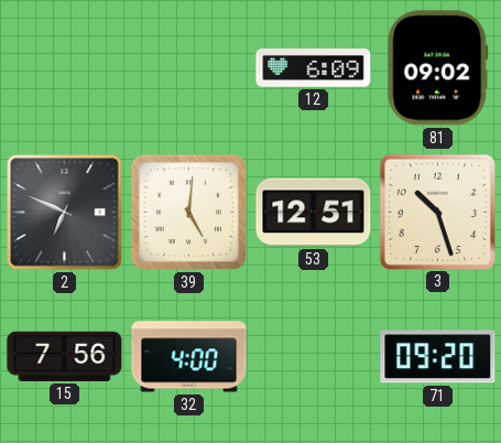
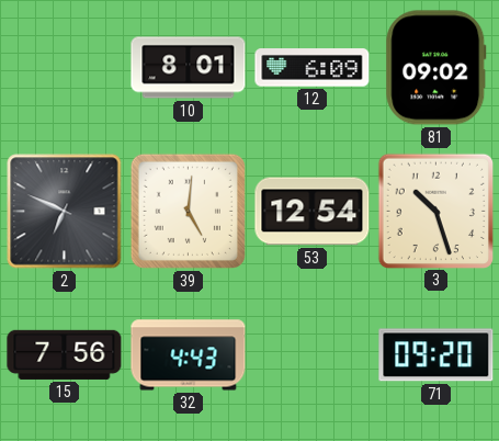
10: none -> 8:01 (189, 68)
53: 12:51 -> 12:54 (313, 212)
32: 4:00 -> 4:43 (189, 355)
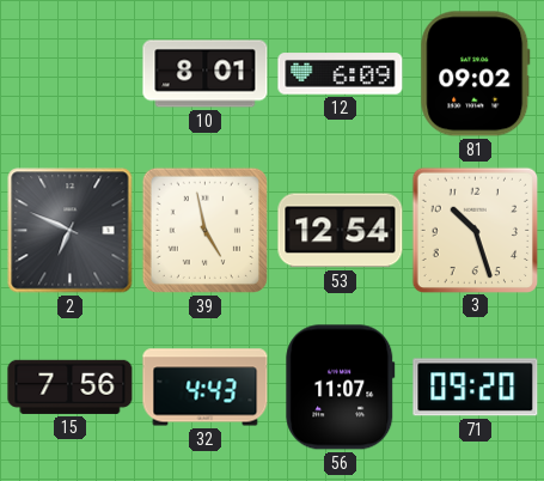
39: 5:01 -> 4:58 (204, 230)
56: none -> 11:07 (341, 388)
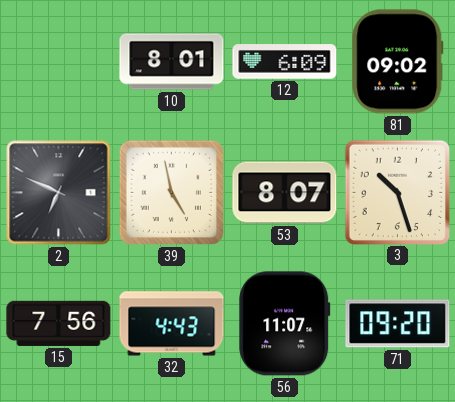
53: 12:54 -> 8:07 (285, 193)
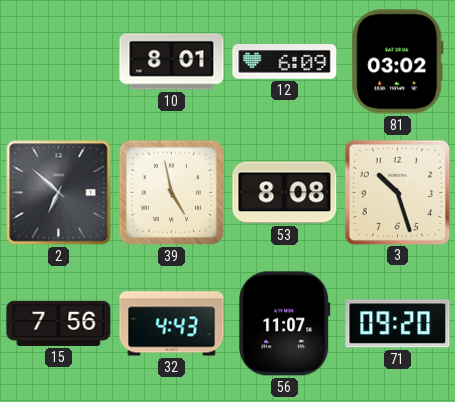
81: 09:02 -> 03:02 (398, 62)
2: 6:49 -> 6:52 (59, 193)
53: 8:07 -> 8:08 (285, 193)
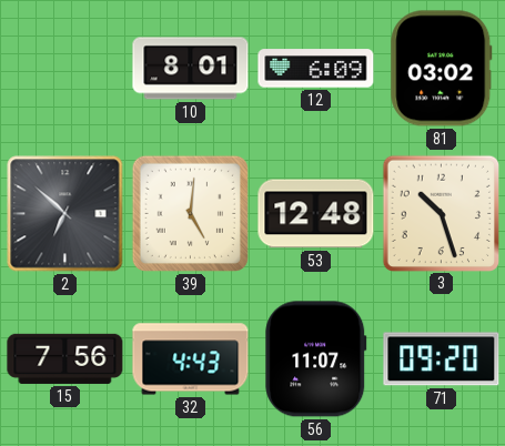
39: 4:58 -> 5:01 (190, 213)
53: 8:08 -> 12:48 (316, 214)
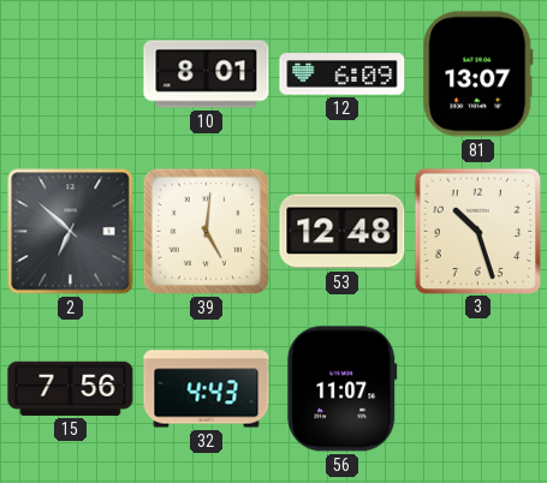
81: 03:02 -> 13:07 (478, 74)
71: 09:20 -> none (442, 359)
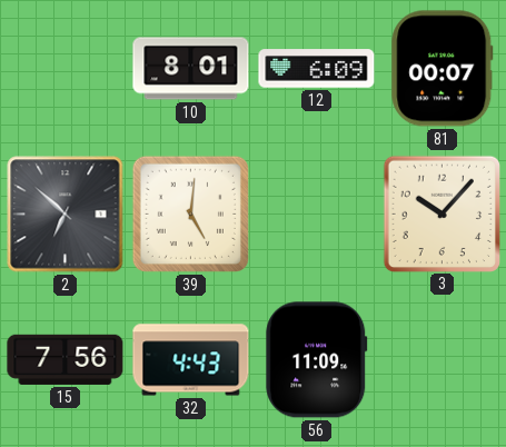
81: 13:07 -> 00:07 (443, 69)
53: 12:48 -> none (343, 232)
3: 10:27 -> 10:07 (441, 213)
56: 11:07 -> 11:09 (317, 360)
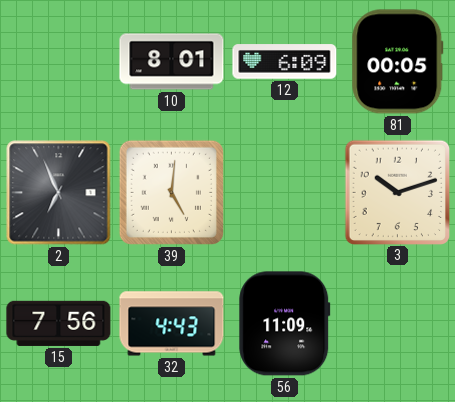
81: 00:07 -> 00:05 (398, 62)
2: 6:52 -> 6:56 (59, 193)
3: 10:07 -> 10:12 (397, 192)
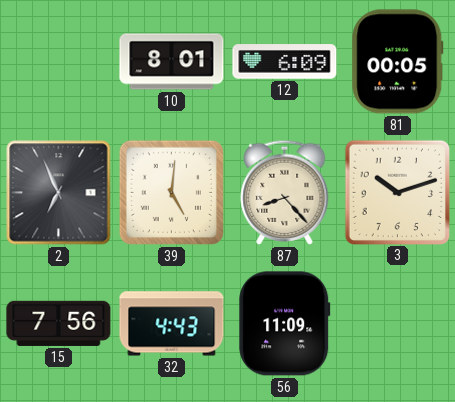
87: none -> 8:23 (285, 192)
